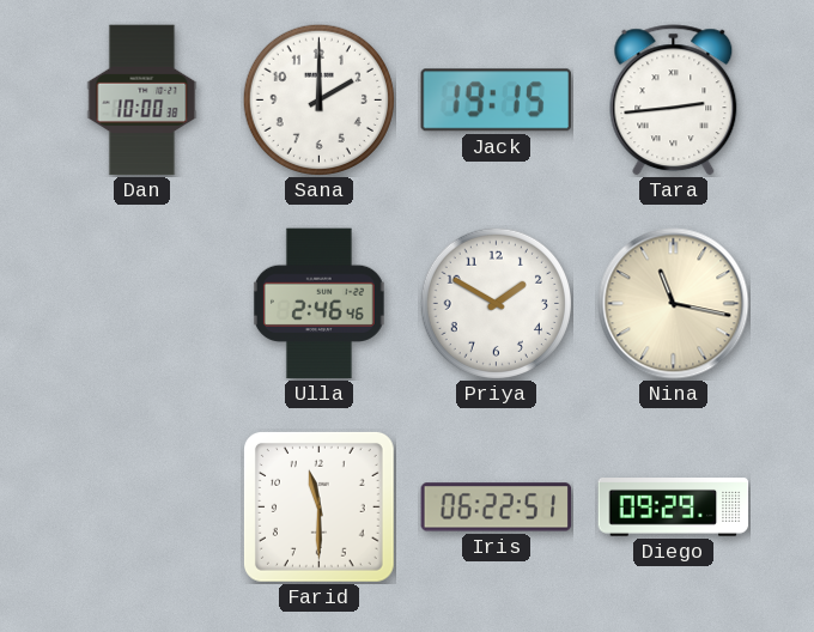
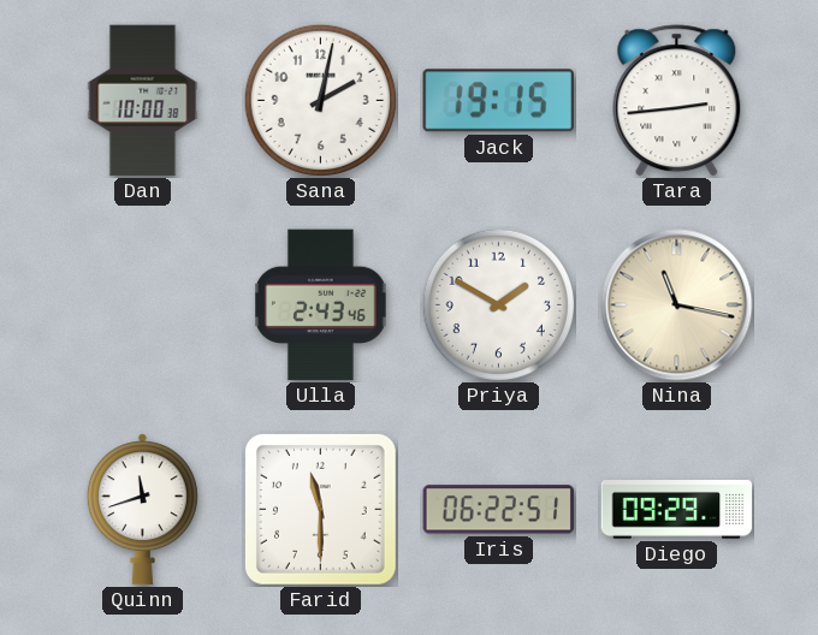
Sana: 2:00 -> 2:02 (320, 100)
Ulla: 2:46 -> 2:43 (321, 305)
Quinn: none -> 11:42 (142, 510)
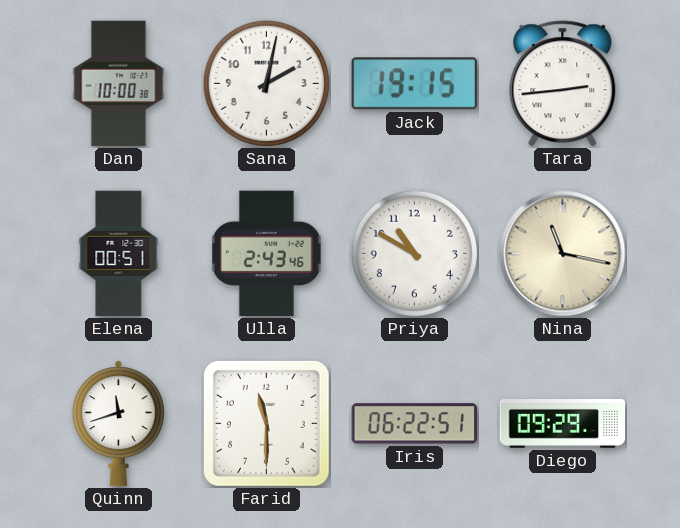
Elena: none -> 00:51 (119, 254)
Priya: 1:50 -> 10:50 (414, 253)
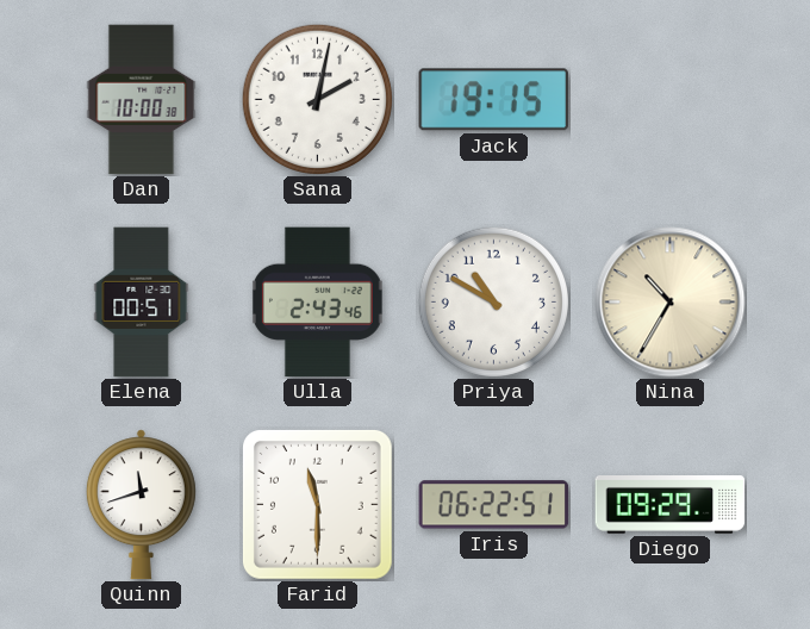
Tara: 2:44 -> none (563, 84)
Nina: 11:17 -> 10:35 (671, 303)
